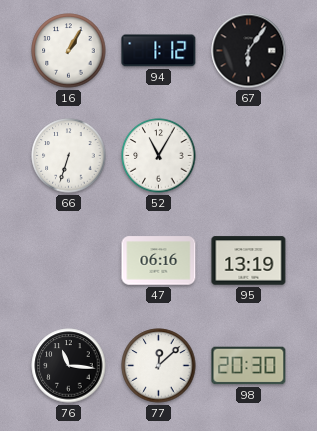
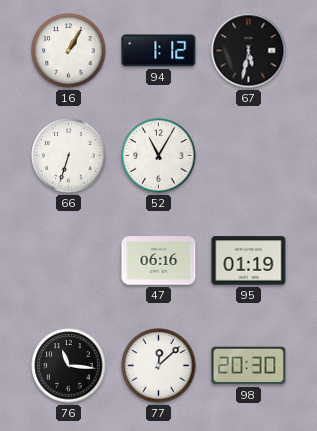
67: 6:06 -> 5:32 (249, 51)
95: 13:19 -> 01:19 (249, 261)
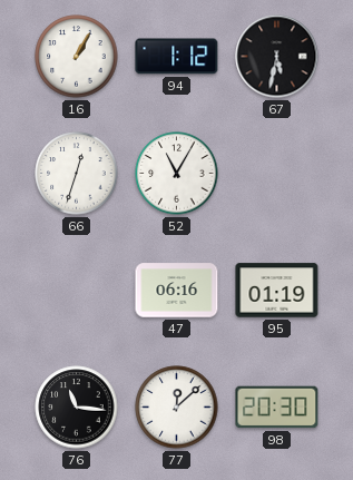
66: 6:33 -> 12:33 (77, 174)
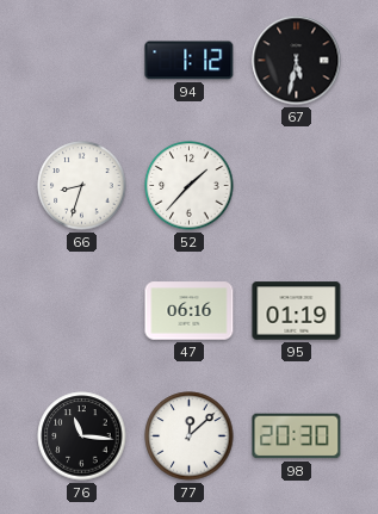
16: 1:05 -> none (77, 57)
66: 12:33 -> 8:33 (82, 186)
52: 11:05 -> 1:37 (190, 186)
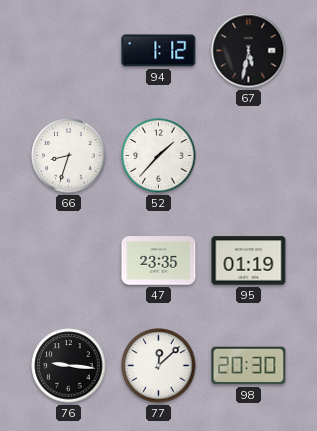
47: 06:16 -> 23:35 (159, 261)
76: 11:16 -> 9:16 (69, 366)
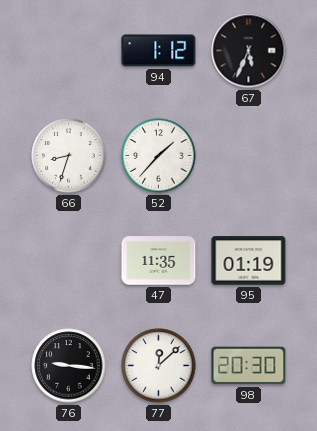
67: 5:32 -> 5:34 (249, 51)
47: 23:35 -> 11:35 (159, 261)
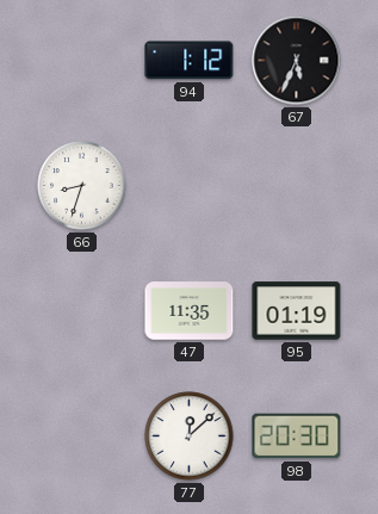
52: 1:37 -> none (159, 156)
76: 9:16 -> none (69, 366)
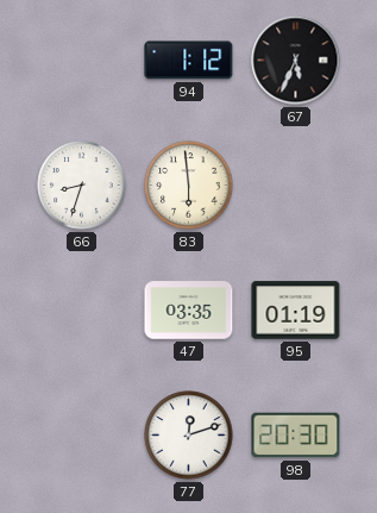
83: none -> 5:59 (189, 186)
47: 11:35 -> 03:35 (189, 311)
77: 12:08 -> 12:12 (189, 436)
